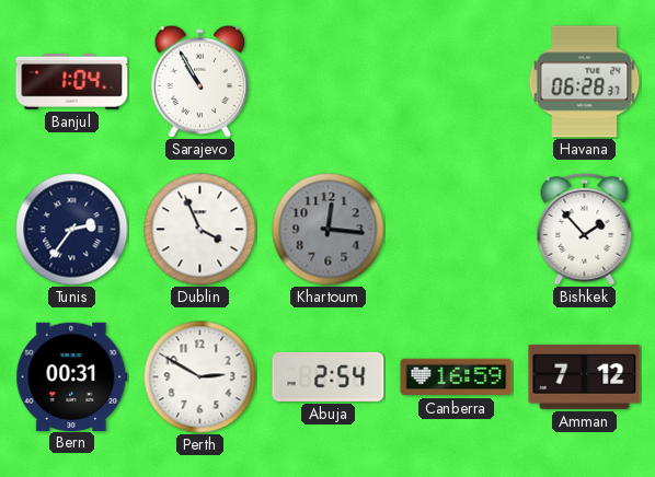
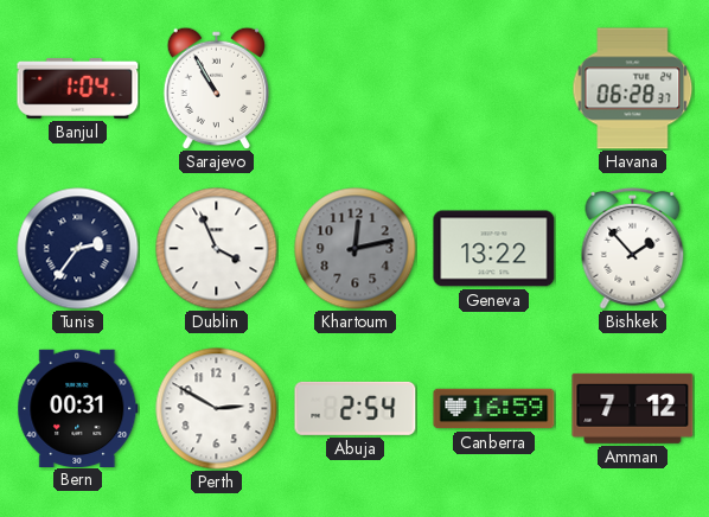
Khartoum: 12:16 -> 12:13 (356, 249)
Geneva: none -> 13:22 (494, 249)
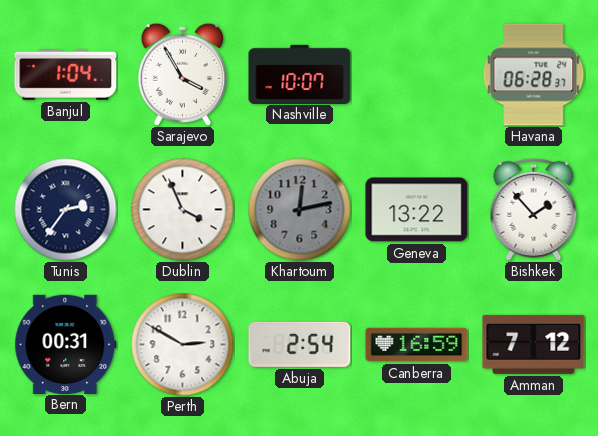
Sarajevo: 10:55 -> 3:55 (182, 74)
Nashville: none -> 10:07 (300, 74)
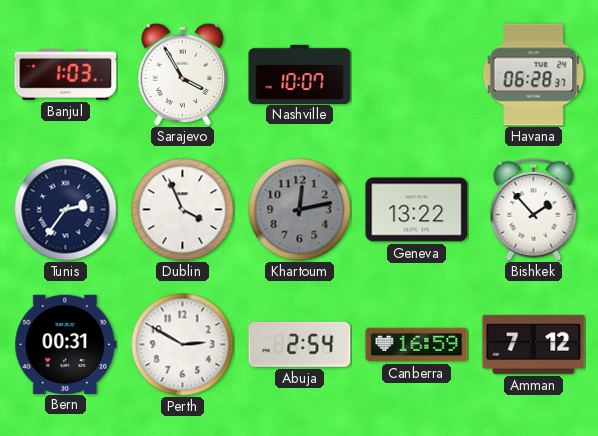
Banjul: 1:04 -> 1:03 (66, 75)
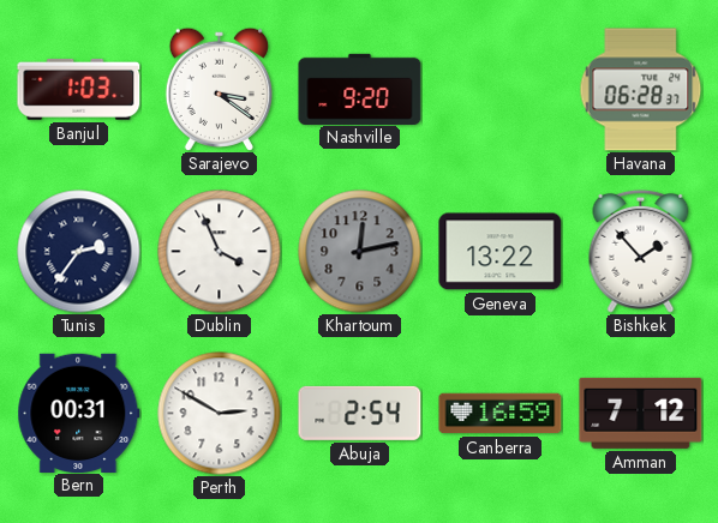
Sarajevo: 3:55 -> 3:21 (219, 89)
Nashville: 10:07 -> 9:20 (360, 89)
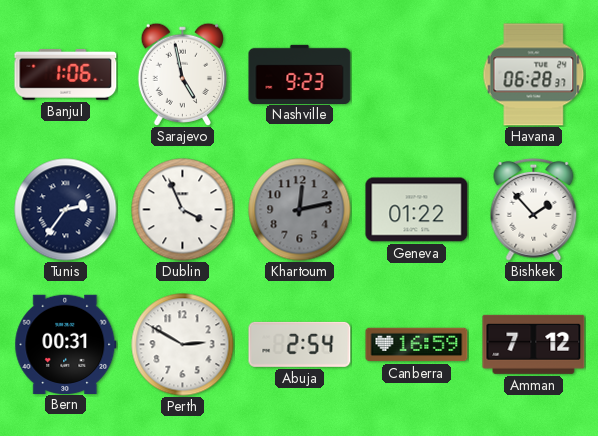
Banjul: 1:03 -> 1:06 (66, 75)
Sarajevo: 3:21 -> 4:58 (182, 74)
Nashville: 9:20 -> 9:23 (300, 74)
Geneva: 13:22 -> 01:22 (417, 210)
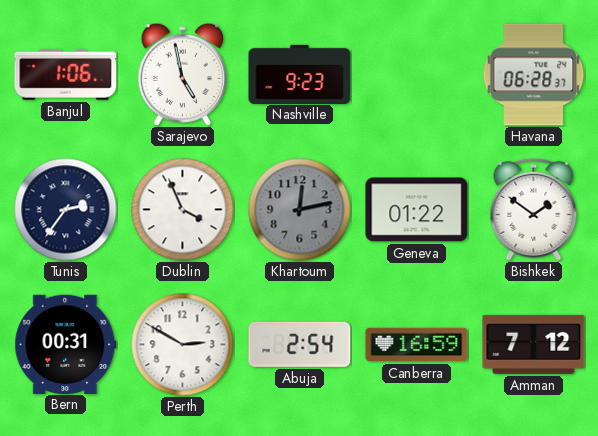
Bishkek: 1:53 -> 1:51 (534, 209)
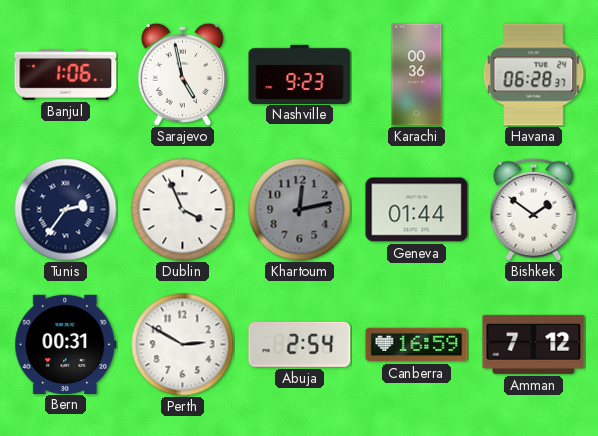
Karachi: none -> 00:36 (417, 75)
Geneva: 01:22 -> 01:44 (417, 210)
